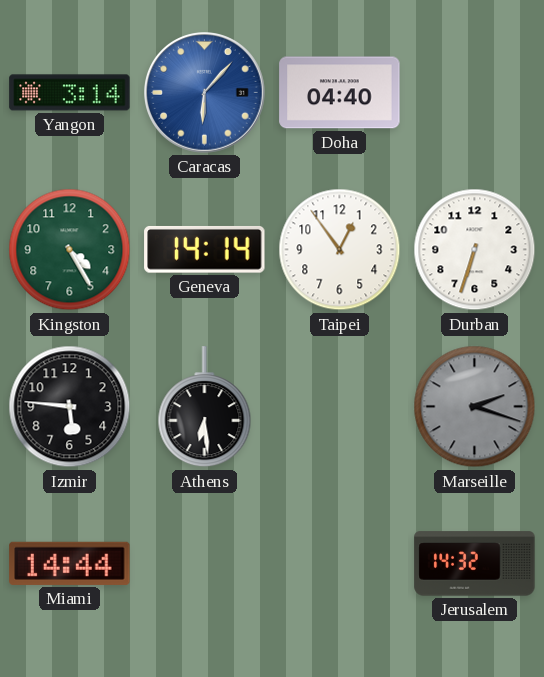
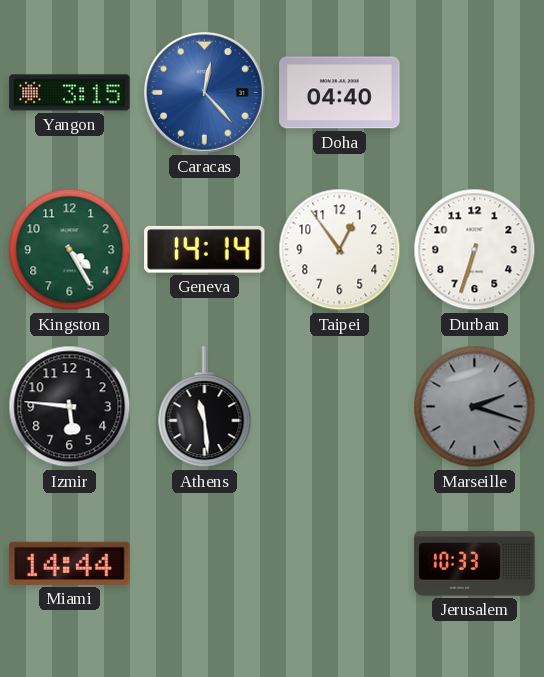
Yangon: 3:14 -> 3:15 (70, 93)
Caracas: 6:07 -> 12:23 (205, 93)
Athens: 6:29 -> 11:29 (205, 407)
Jerusalem: 14:32 -> 10:33 (475, 564)
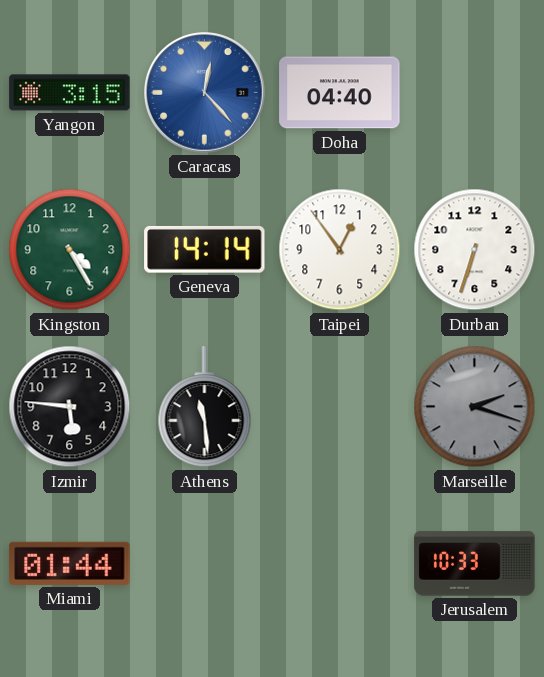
Miami: 14:44 -> 01:44 (70, 563)
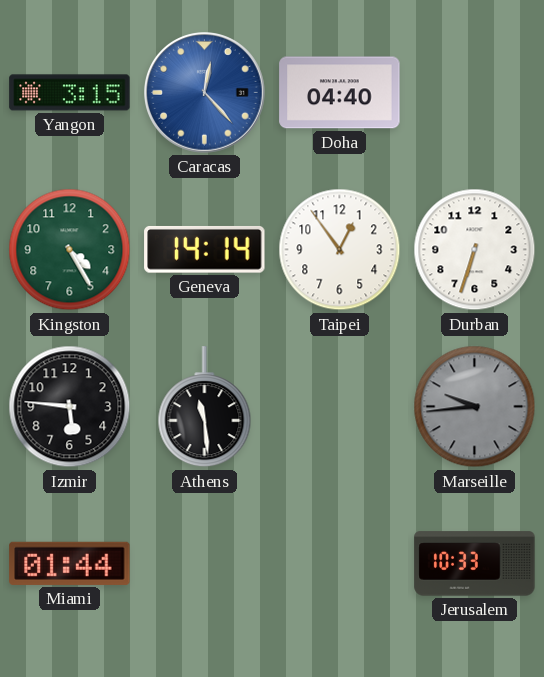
Marseille: 2:18 -> 9:44 (475, 407)
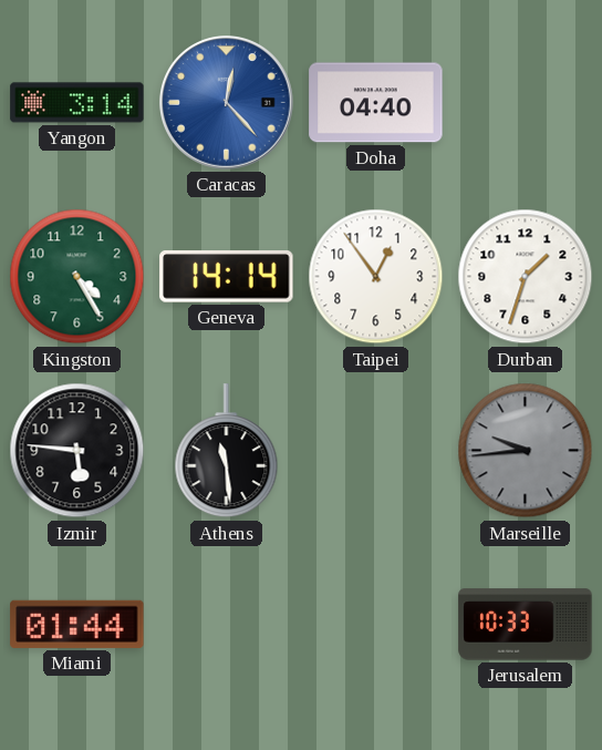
Yangon: 3:15 -> 3:14 (77, 103)
Durban: 6:33 -> 1:33 (526, 277)
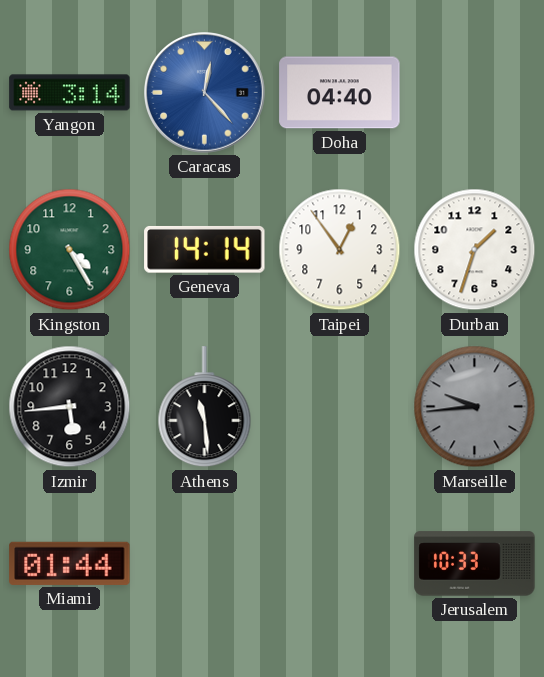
Izmir: 5:46 -> 5:44 (70, 407)
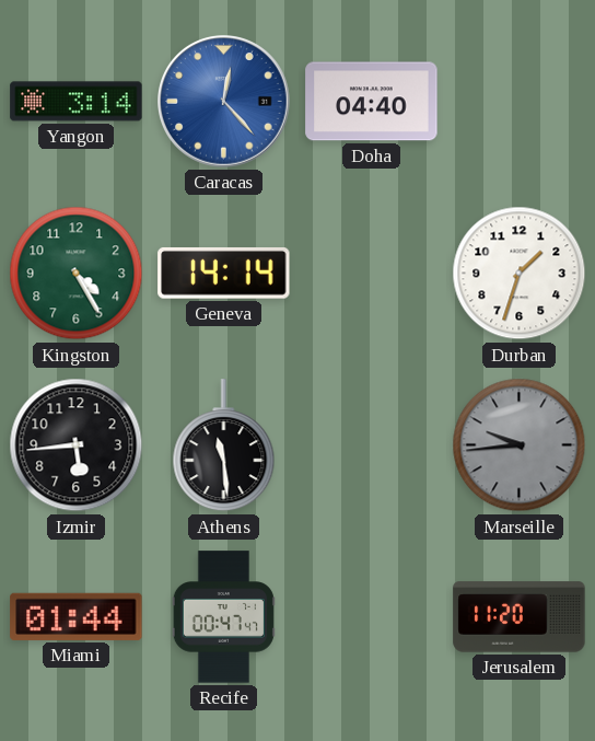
Taipei: 12:54 -> none (340, 250)
Recife: none -> 00:47 (223, 617)
Jerusalem: 10:33 -> 11:20 (520, 617)
